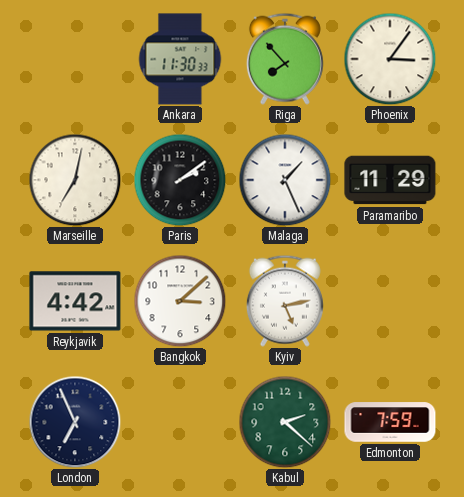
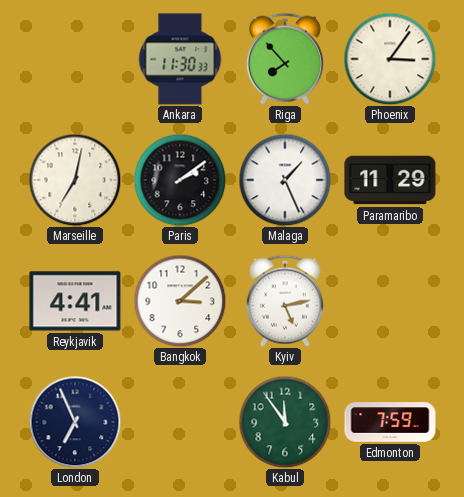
Reykjavik: 4:42 -> 4:41 (75, 301)
Kabul: 2:22 -> 11:54 (285, 422)
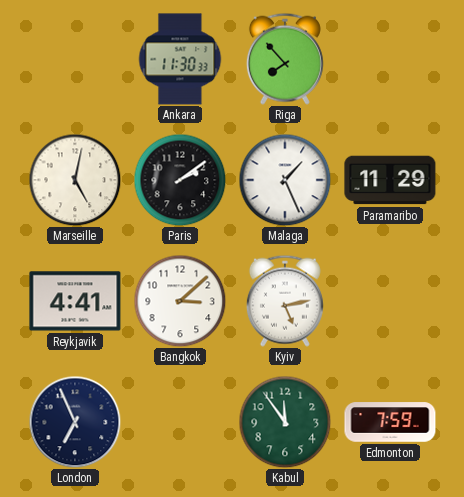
Phoenix: 3:06 -> none (390, 59)
Marseille: 7:02 -> 5:02 (75, 180)
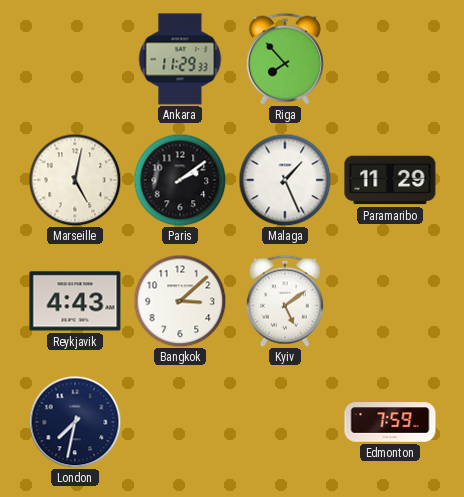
Ankara: 11:30 -> 11:29 (180, 59)
Reykjavik: 4:41 -> 4:43 (75, 301)
Kyiv: 5:13 -> 5:09 (285, 301)
London: 6:56 -> 7:32 (75, 422)
Kabul: 11:54 -> none (285, 422)
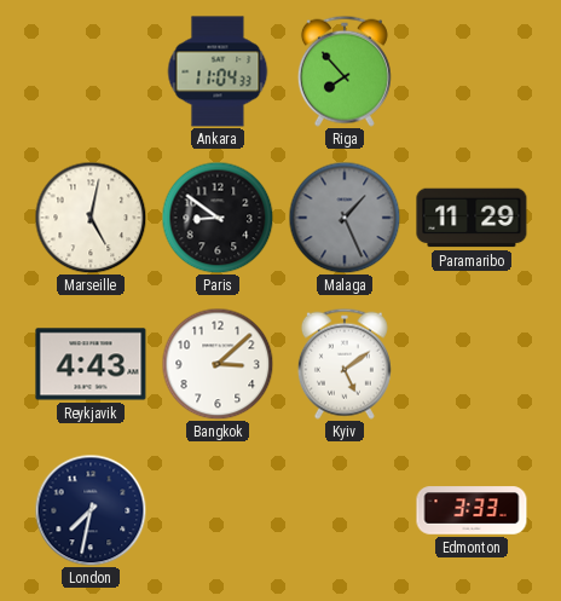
Ankara: 11:29 -> 11:04 (218, 71)
Paris: 2:09 -> 8:51 (218, 218)
Malaga dial: white -> grey (345, 218)
Edmonton: 7:59 -> 3:33 (472, 510)
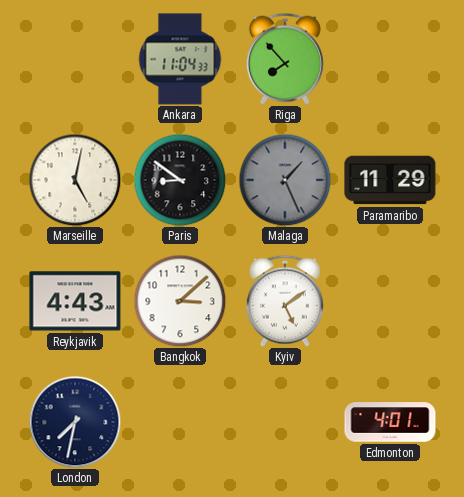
Edmonton: 3:33 -> 4:01 (390, 422)
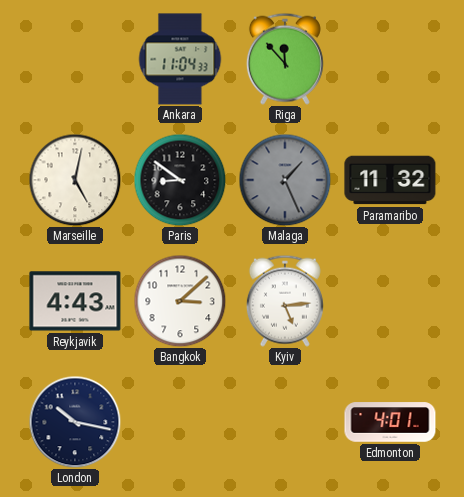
Riga: 7:53 -> 11:53 (285, 59)
Paramaribo: 11:29 -> 11:32 (390, 180)
Kyiv: 5:09 -> 5:14 (285, 301)
London: 7:32 -> 10:17 (75, 422)
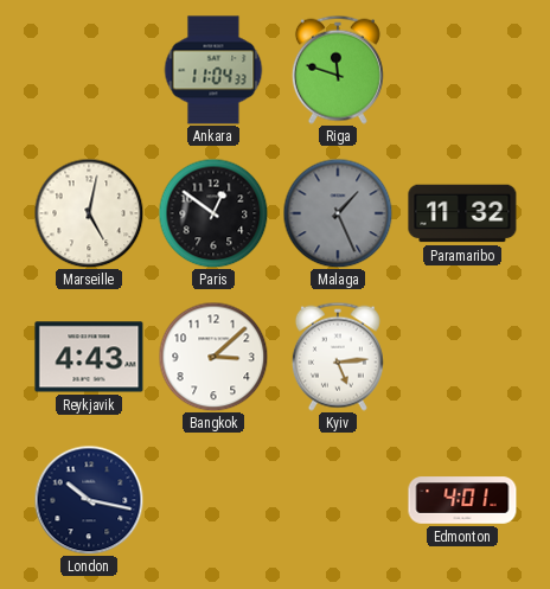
Riga: 11:53 -> 11:48 (338, 70)
Paris: 8:51 -> 12:51 (213, 213)
